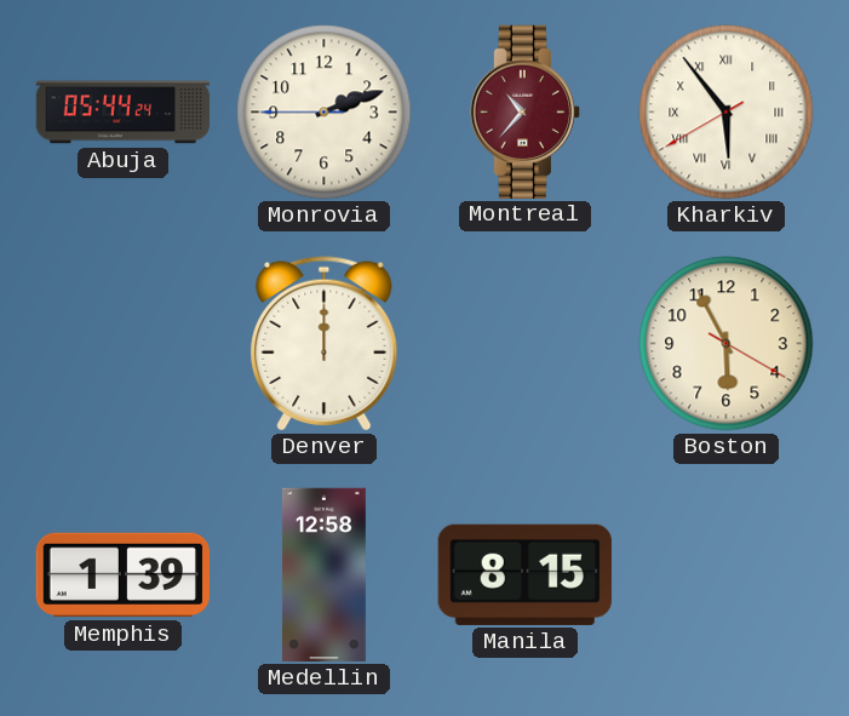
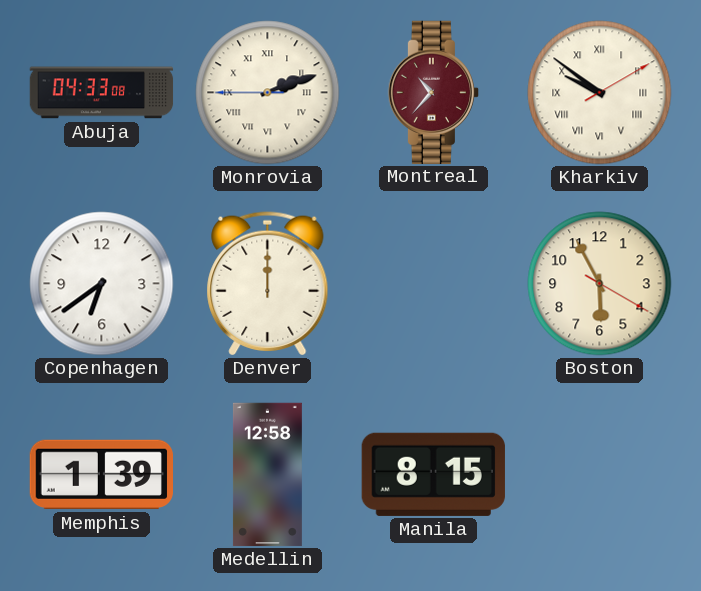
Abuja: 05:44 -> 04:33 (102, 93)
Monrovia numerals: Arabic -> Roman (268, 93)
Kharkiv: 5:53 -> 9:51 (600, 93)
Copenhagen: none -> 6:39 (102, 284)
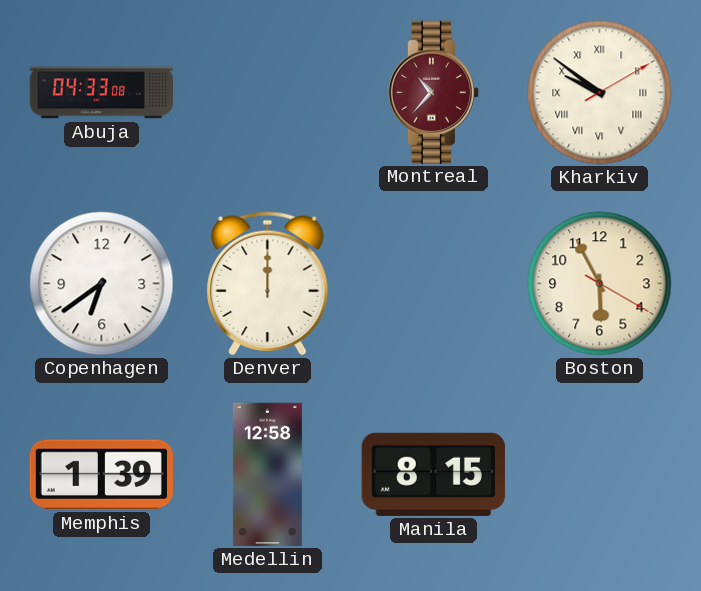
Monrovia: 2:11 -> none (268, 93)
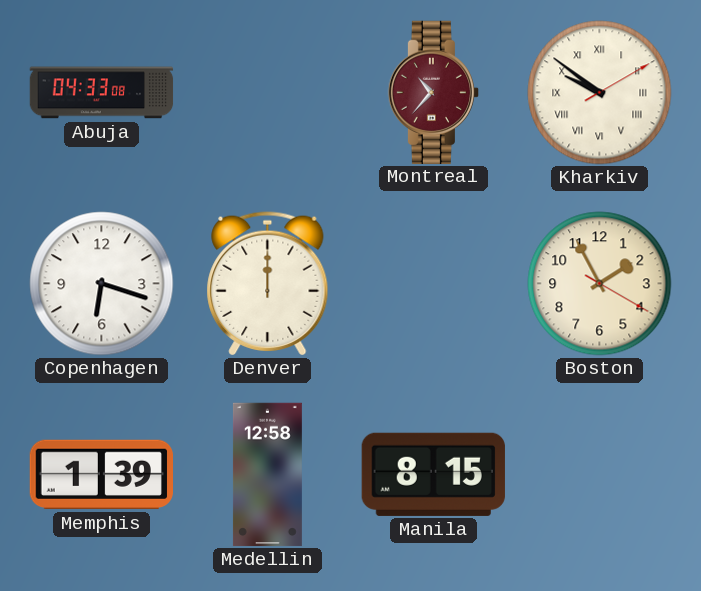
Copenhagen: 6:39 -> 6:18 (102, 284)
Boston: 5:55 -> 1:55 (600, 284)
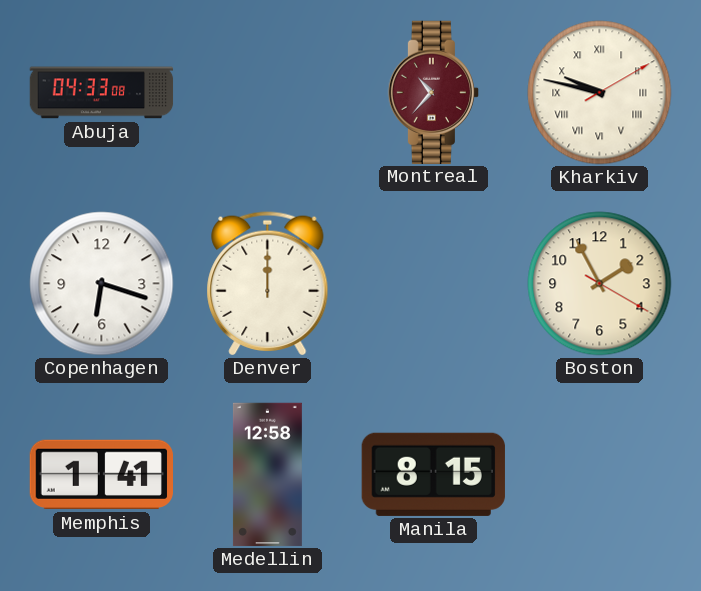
Kharkiv: 9:51 -> 9:47 (600, 93)
Memphis: 1:39 -> 1:41 (101, 475)
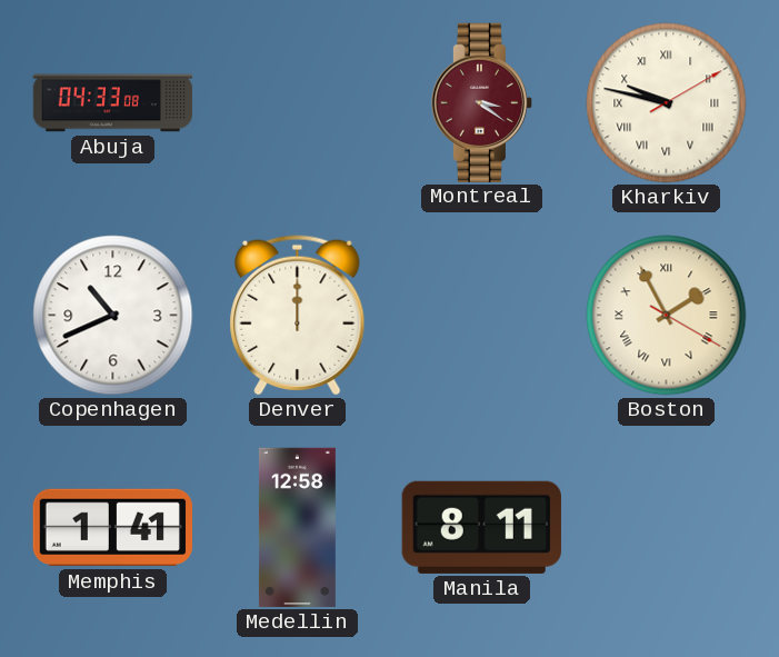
Montreal: 10:37 -> 3:21 (481, 102)
Copenhagen: 6:18 -> 10:41 (113, 316)
Boston numerals: Arabic -> Roman (667, 316)
Manila: 8:15 -> 8:11 (481, 527)
